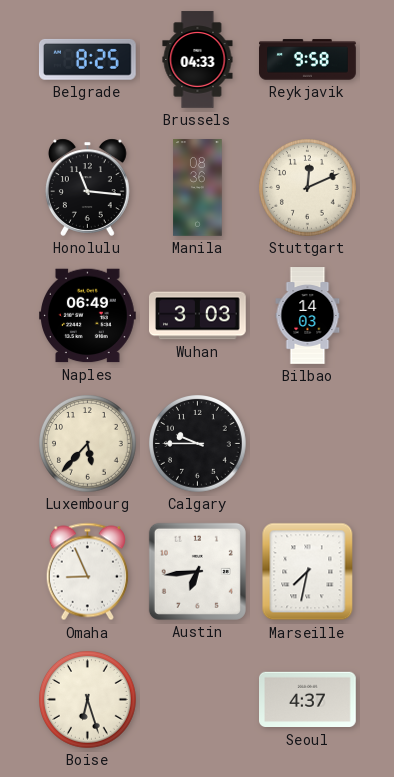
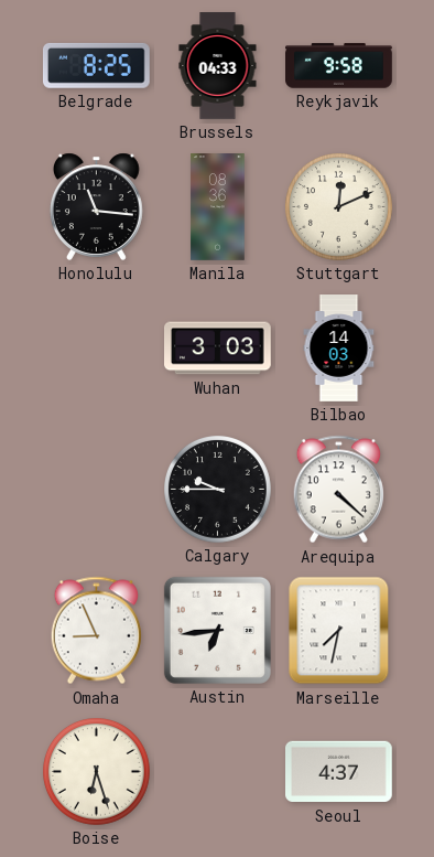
Naples: 06:49 -> none (88, 316)
Luxembourg: 5:37 -> none (88, 444)
Arequipa: none -> 4:22 (338, 490)
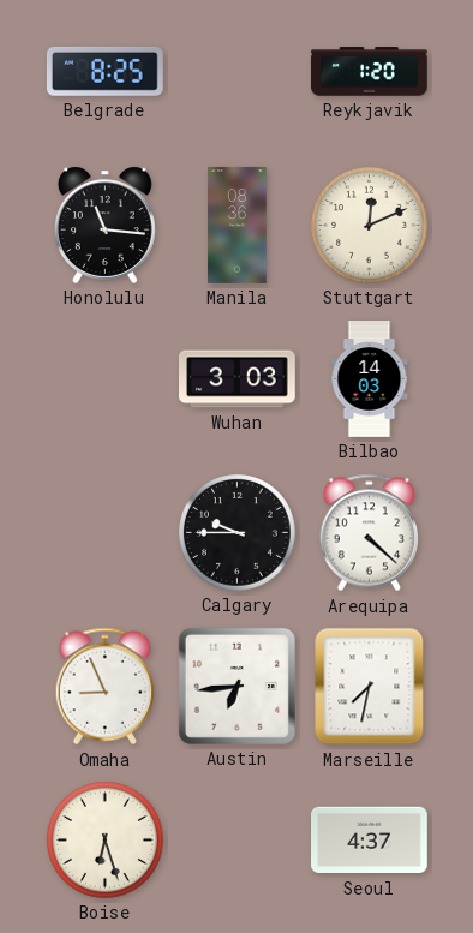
Brussels: 04:33 -> none (218, 66)
Reykjavik: 9:58 -> 1:20 (370, 72)
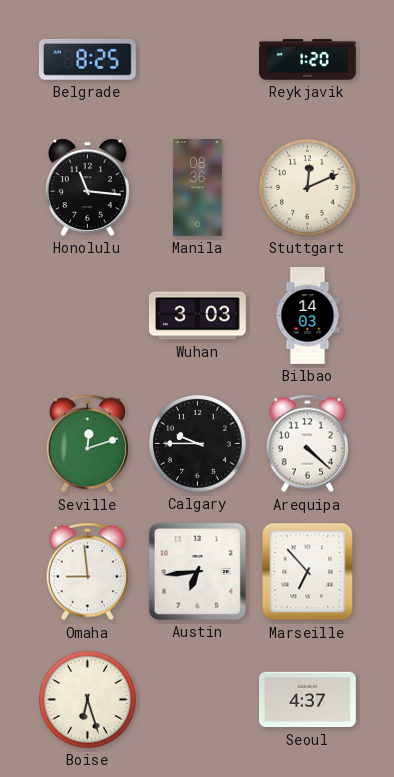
Seville: none -> 12:12 (87, 444)
Omaha: 8:56 -> 8:59 (87, 572)
Marseille: 7:32 -> 6:53 (308, 572)
